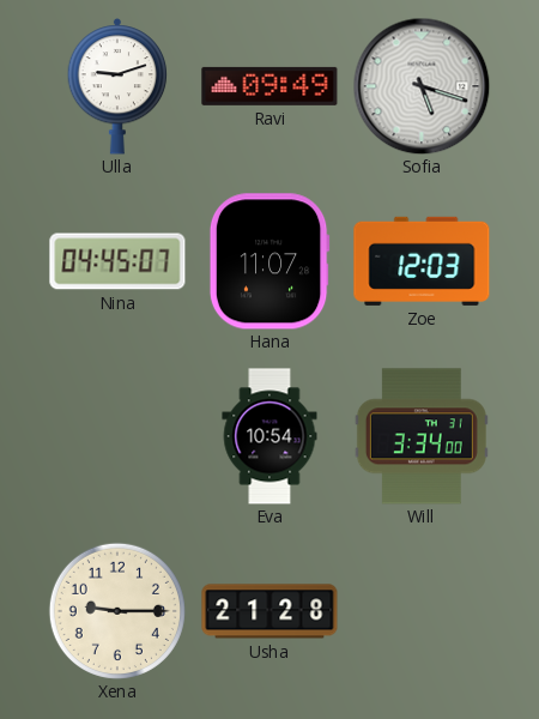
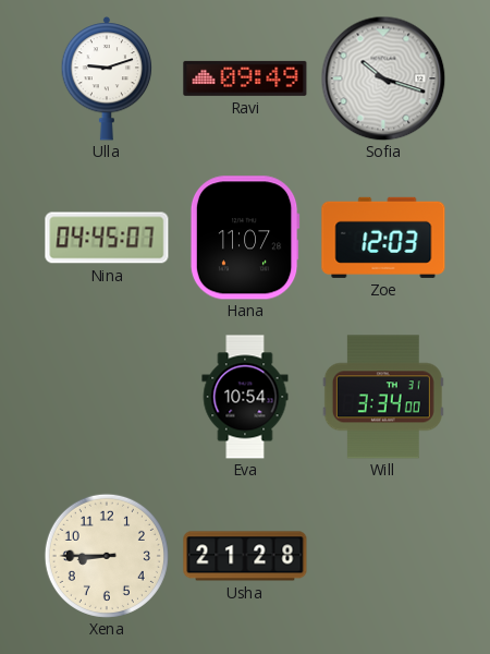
Sofia: 5:18 -> 10:18 (383, 78)
Xena: 9:15 -> 8:45 (107, 556)
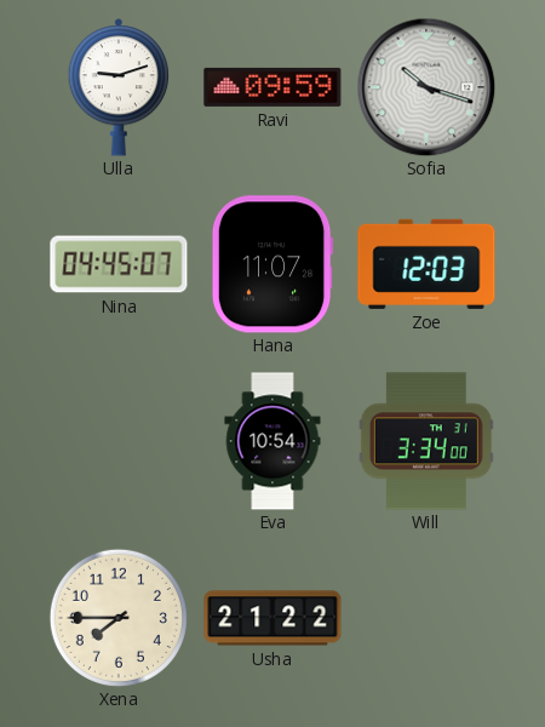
Ravi: 09:49 -> 09:59 (272, 87)
Xena: 8:45 -> 7:45 (119, 618)
Usha: 21:28 -> 21:22 (272, 618)
